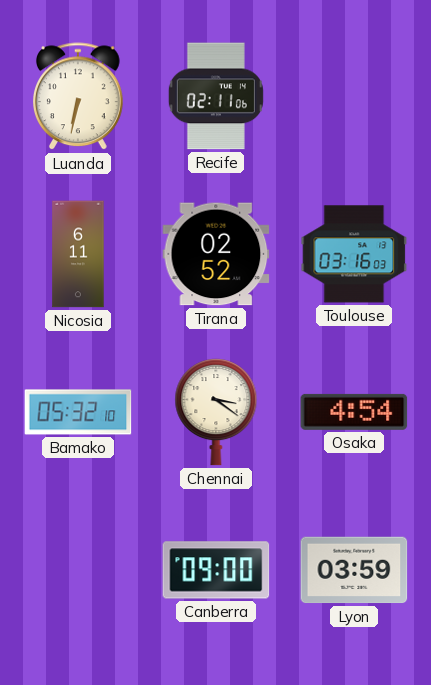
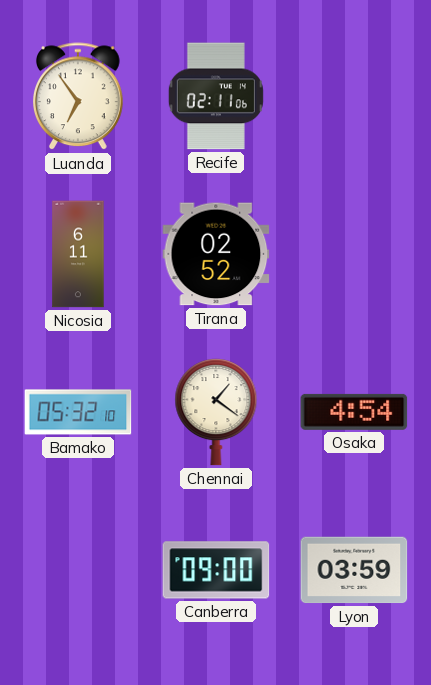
Luanda: 6:32 -> 6:54 (79, 97)
Toulouse: 03:16 -> none (354, 254)
Chennai: 3:21 -> 1:21 (216, 412)
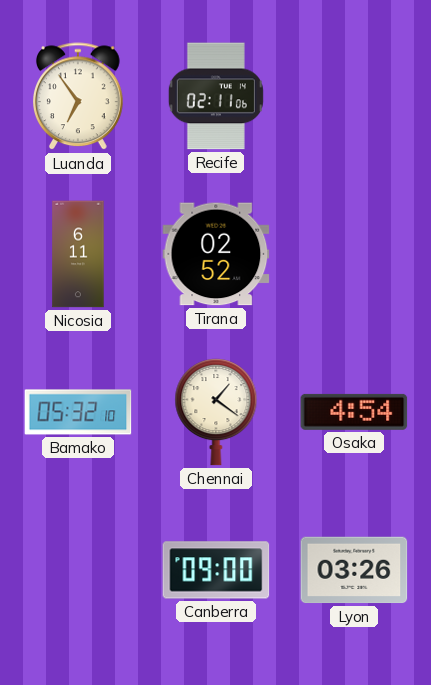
Lyon: 03:59 -> 03:26 (354, 570)
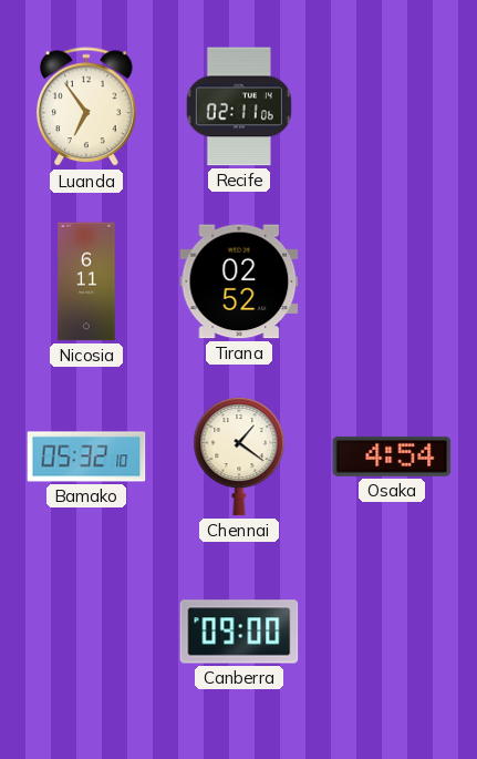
Lyon: 03:26 -> none (354, 570)
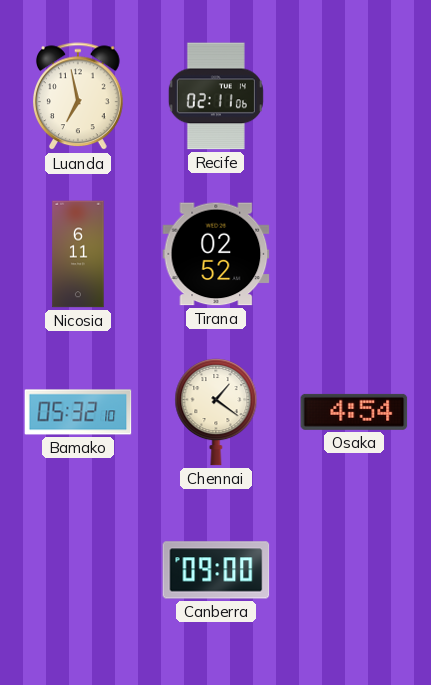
Luanda: 6:54 -> 6:58 (79, 97)
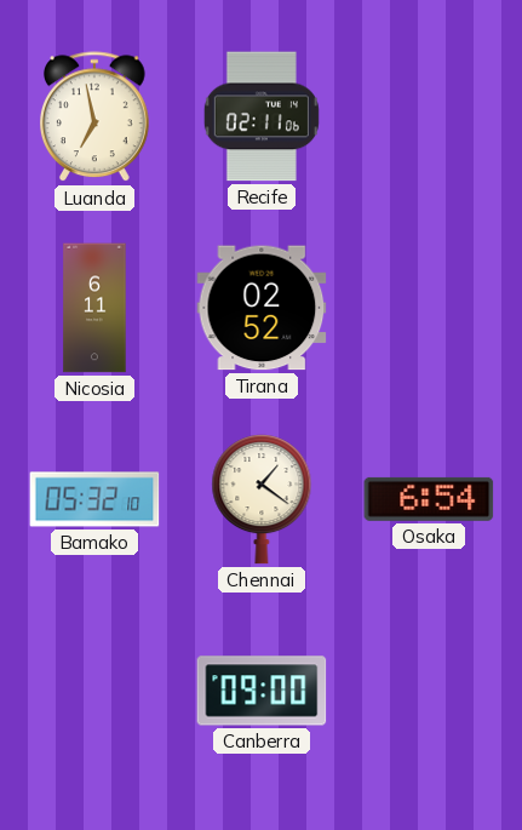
Osaka: 4:54 -> 6:54 (429, 499)
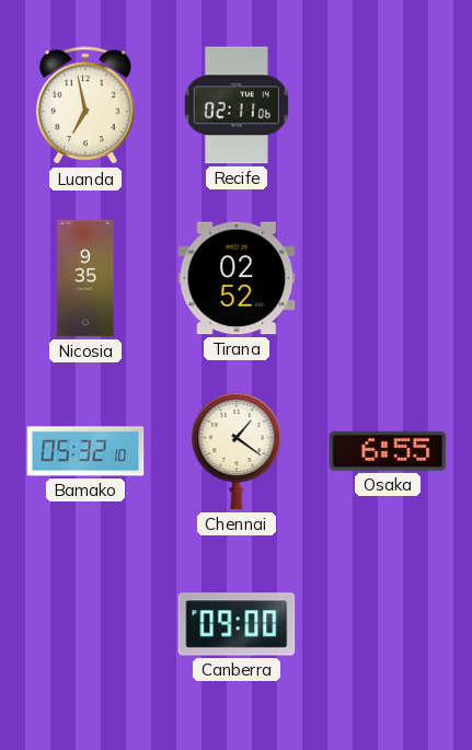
Nicosia: 6:11 -> 9:35 (85, 278)
Osaka: 6:54 -> 6:55 (388, 451)
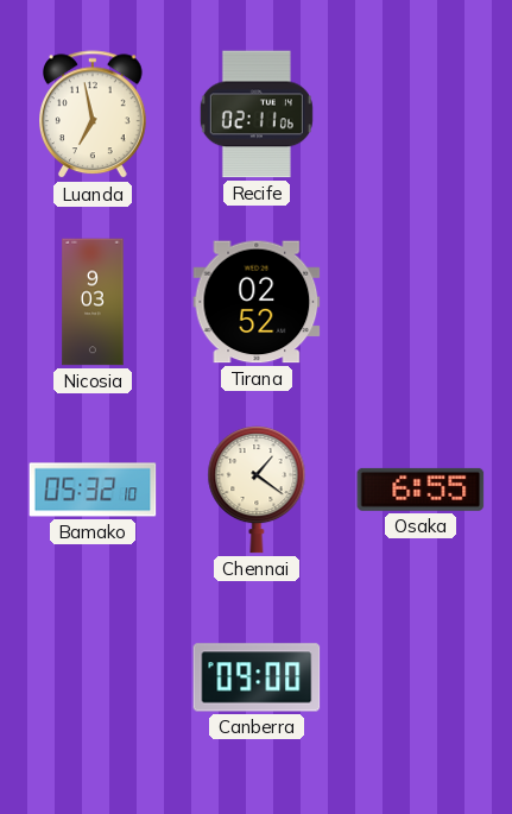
Nicosia: 9:35 -> 9:03 (93, 302)
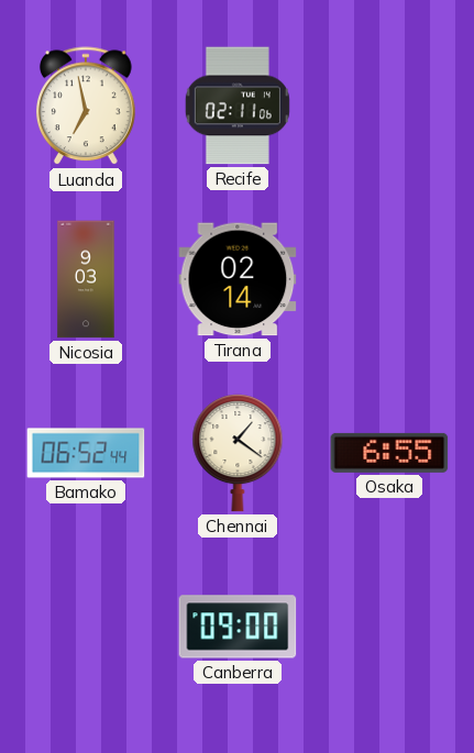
Tirana: 02:52 -> 02:14 (238, 279)
Bamako: 05:32 -> 06:52 (86, 453)
